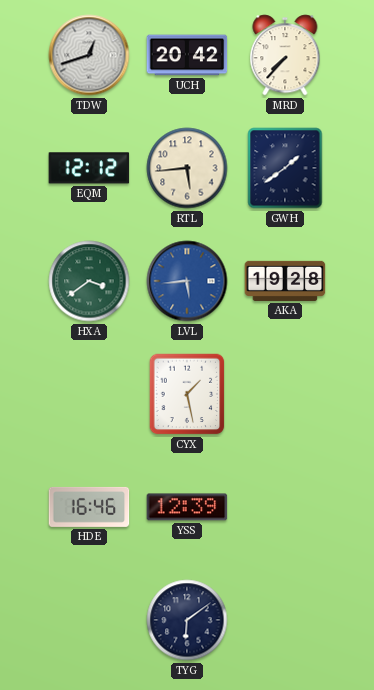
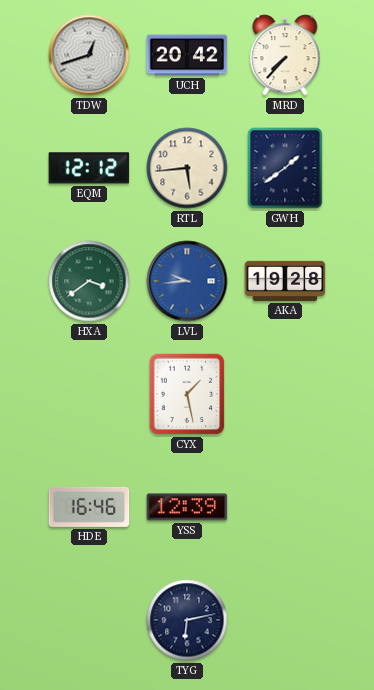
LVL: 5:44 -> 9:44 (187, 281)
TYG: 6:09 -> 6:13 (187, 620)
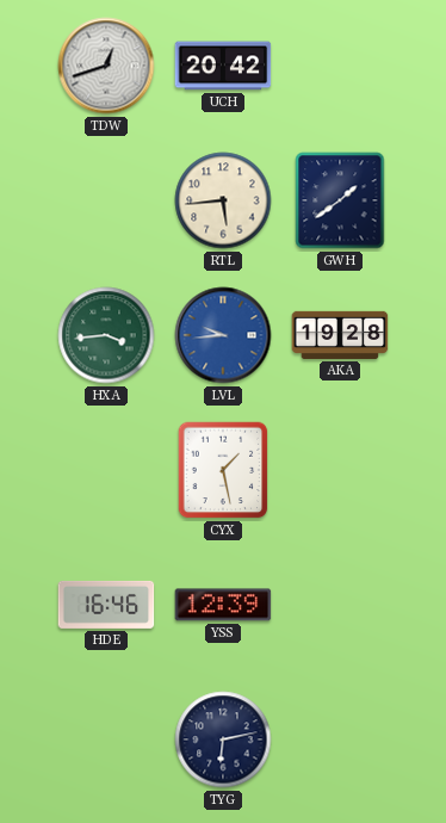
MRD: 7:37 -> none (285, 55)
EQM: 12:12 -> none (89, 168)
HXA: 3:39 -> 3:44 (106, 335)
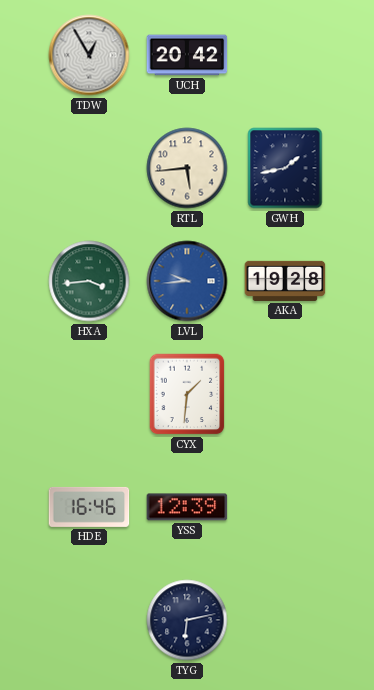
TDW: 12:42 -> 12:55 (89, 55)
GWH: 1:39 -> 1:43 (285, 168)
CYX: 1:28 -> 1:31 (187, 394)
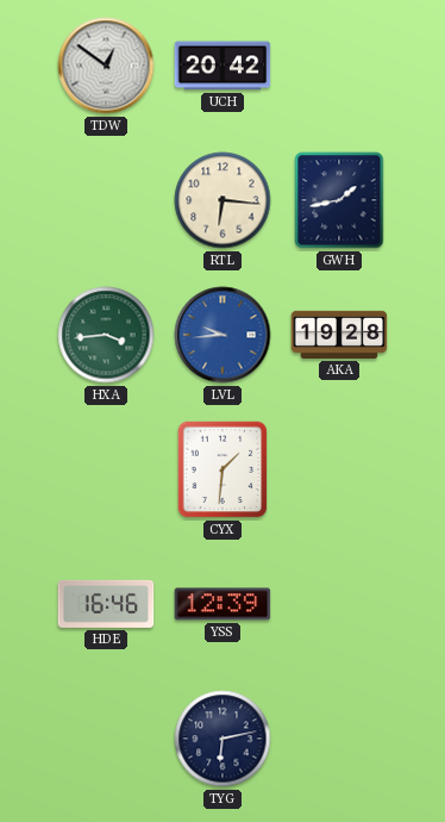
TDW: 12:55 -> 12:51 (106, 66)
RTL: 5:44 -> 6:16 (223, 200)
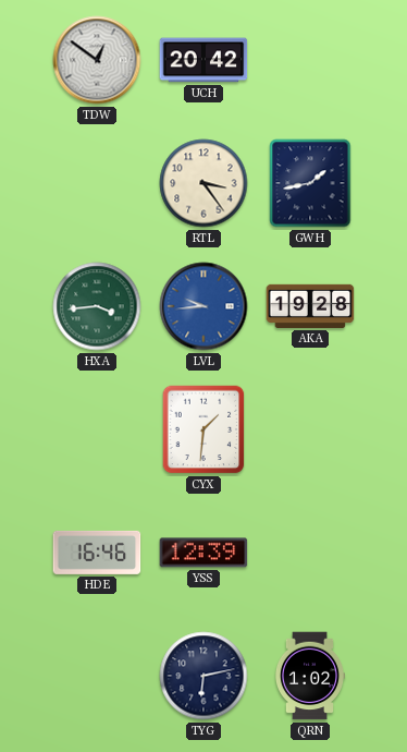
RTL: 6:16 -> 3:24 (203, 183)
QRN: none -> 1:02 (309, 676)
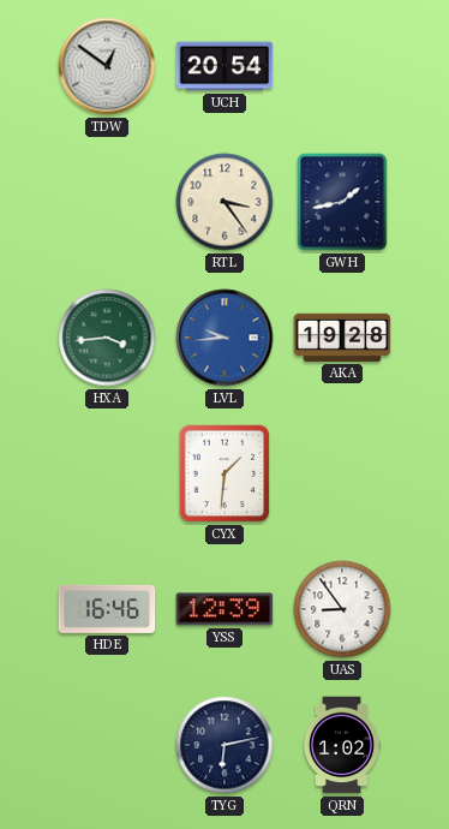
UCH: 20:42 -> 20:54 (224, 66)
UAS: none -> 8:54 (342, 609)
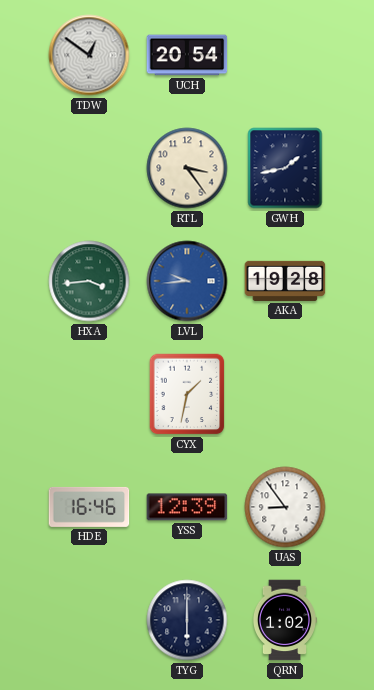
CYX: 1:31 -> 1:32 (187, 394)
TYG: 6:13 -> 6:00 (187, 620)
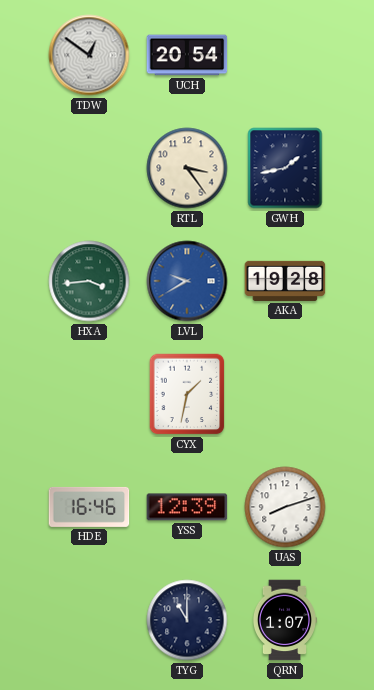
LVL: 9:44 -> 9:40 (187, 281)
UAS: 8:54 -> 8:12 (285, 507)
TYG: 6:00 -> 11:00 (187, 620)
QRN: 1:02 -> 1:07 (284, 620)
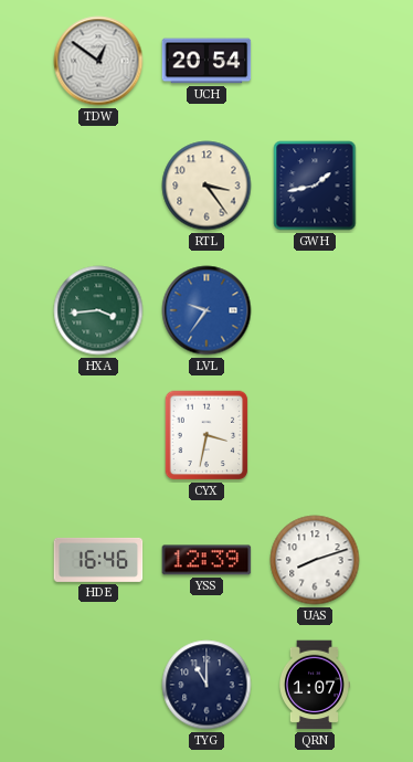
LVL: 9:40 -> 9:36 (206, 310)
AKA: 19:28 -> none (285, 281)
CYX: 1:32 -> 3:32 (206, 435)
